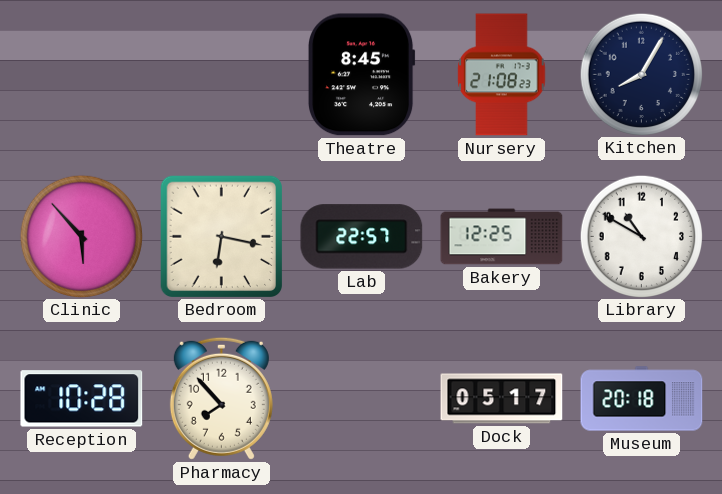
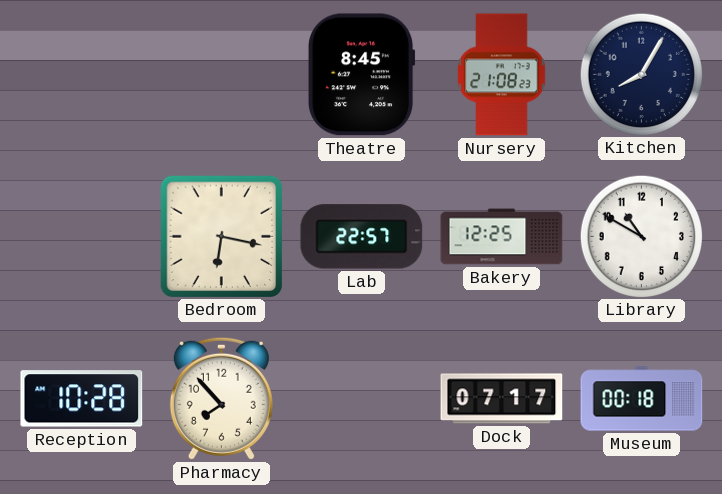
Clinic: 5:53 -> none (81, 236)
Dock: 05:17 -> 07:17 (502, 399)
Museum: 20:18 -> 00:18 (642, 399)
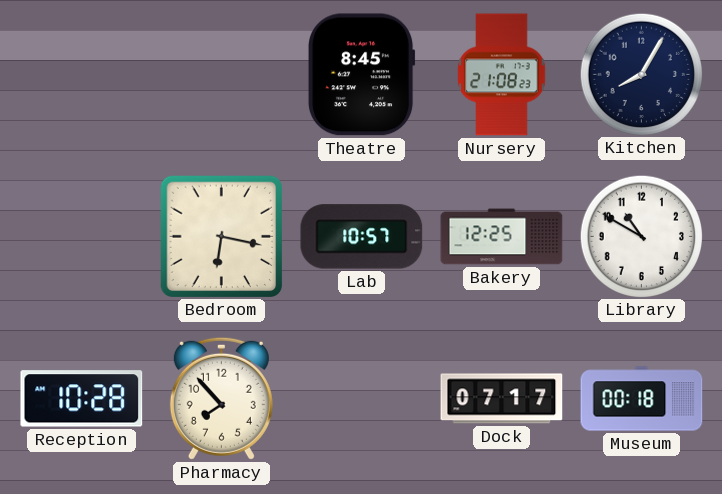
Lab: 22:57 -> 10:57 (362, 237)
